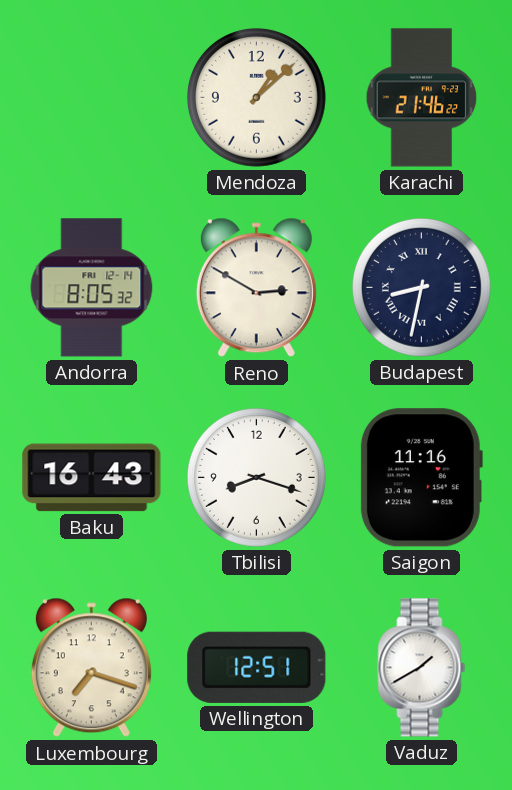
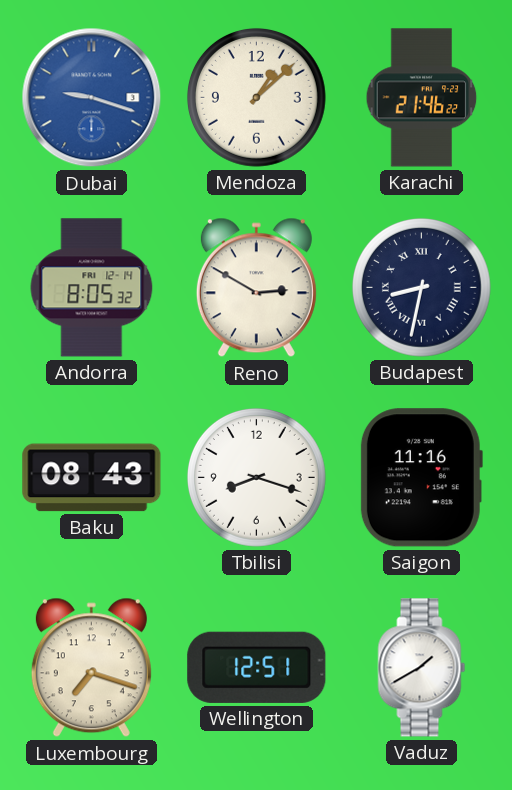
Dubai: none -> 9:18 (92, 98)
Baku: 16:43 -> 08:43 (92, 478)
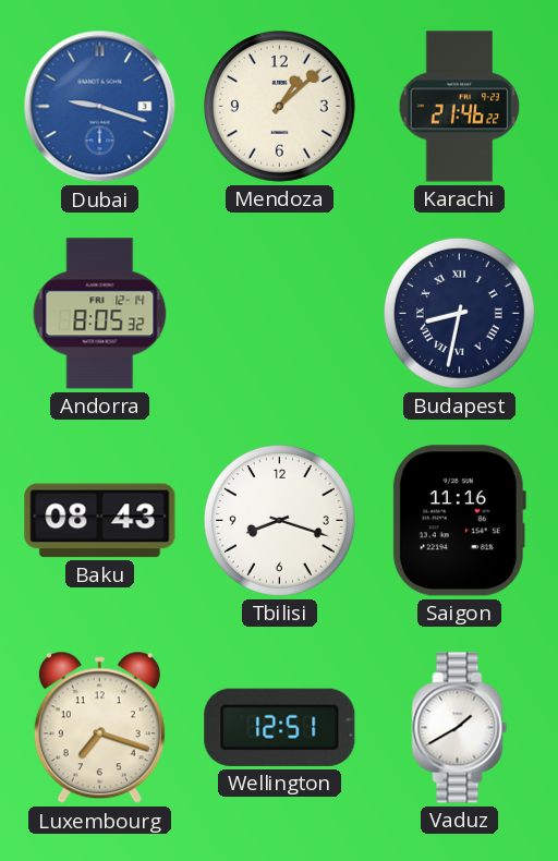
Reno: 2:50 -> none (256, 288)
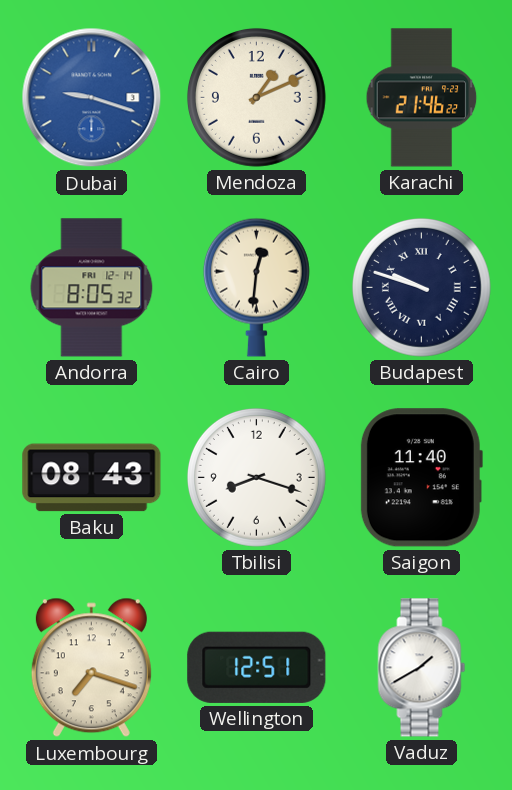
Mendoza: 1:08 -> 1:11 (256, 97)
Cairo: none -> 12:31 (256, 287)
Budapest: 8:32 -> 9:48 (421, 287)
Saigon: 11:16 -> 11:40 (421, 478)
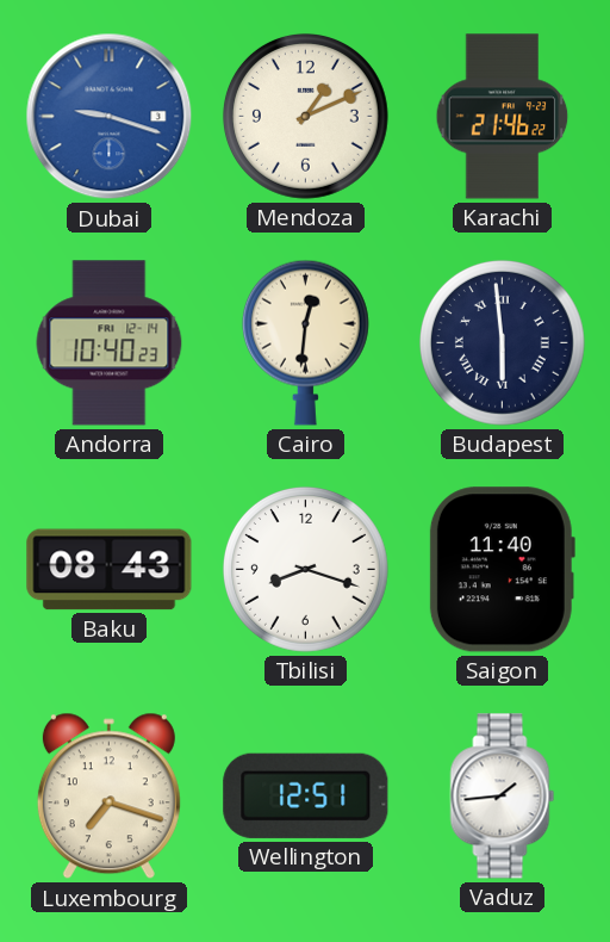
Andorra: 8:05 -> 10:40 (110, 343)
Budapest: 9:48 -> 5:59 (502, 342)
Vaduz: 1:40 -> 1:44 (503, 797)
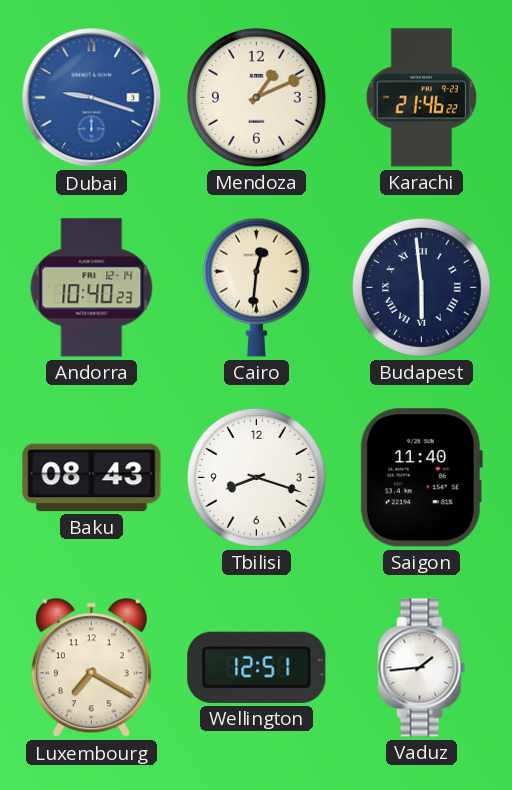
Luxembourg: 7:18 -> 7:20 (91, 668)
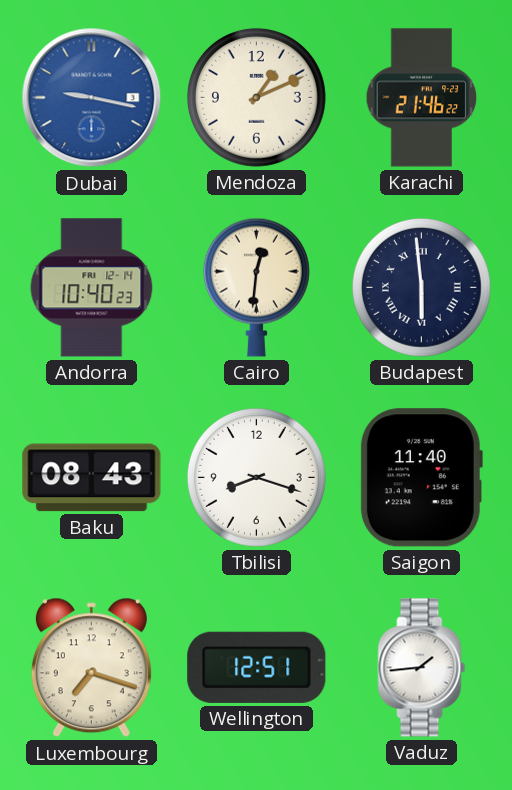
Dubai: 9:18 -> 9:17 (92, 98)
Luxembourg: 7:20 -> 7:18 (91, 668)
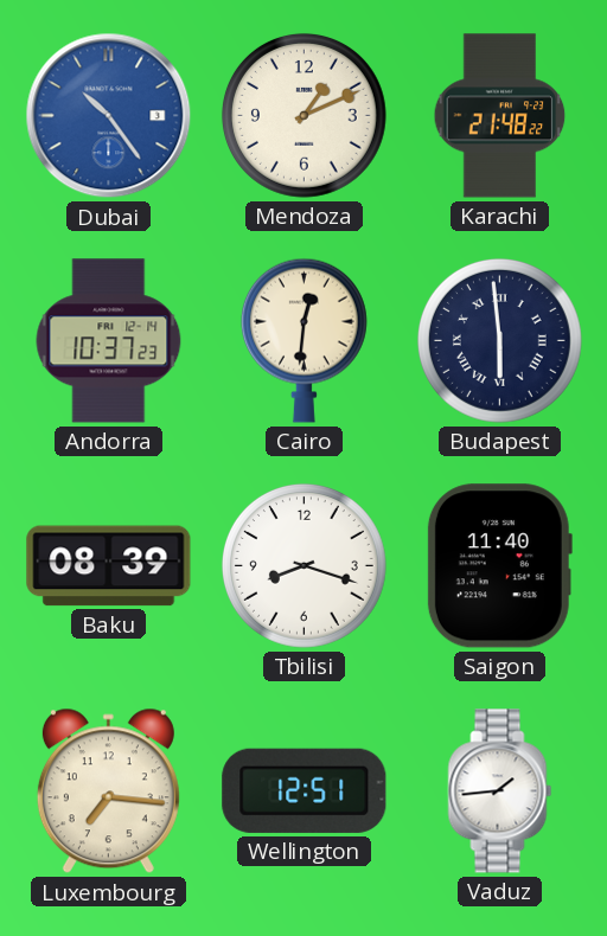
Dubai: 9:17 -> 10:24 (109, 116)
Karachi: 21:46 -> 21:48 (500, 116)
Andorra: 10:40 -> 10:37 (109, 341)
Baku: 08:43 -> 08:39 (109, 566)
Luxembourg: 7:18 -> 7:16 (108, 791)
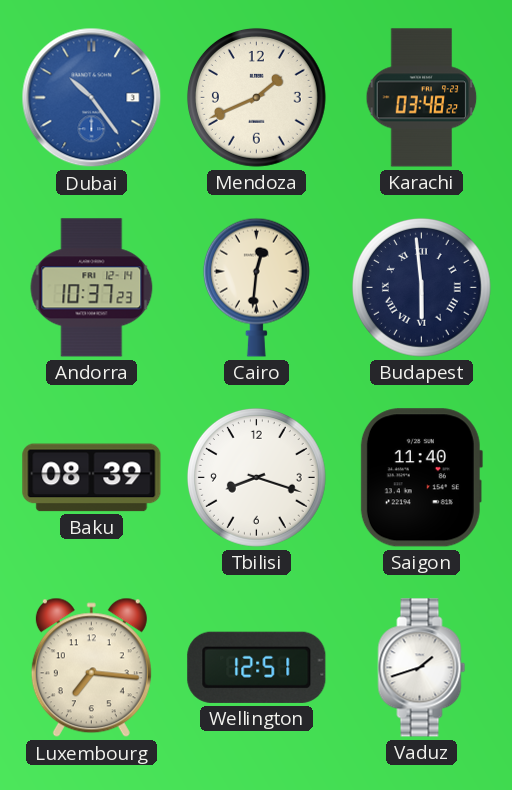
Mendoza: 1:11 -> 1:41 (256, 97)
Karachi: 21:48 -> 03:48 (422, 98)
Vaduz: 1:44 -> 1:42 (422, 668)
